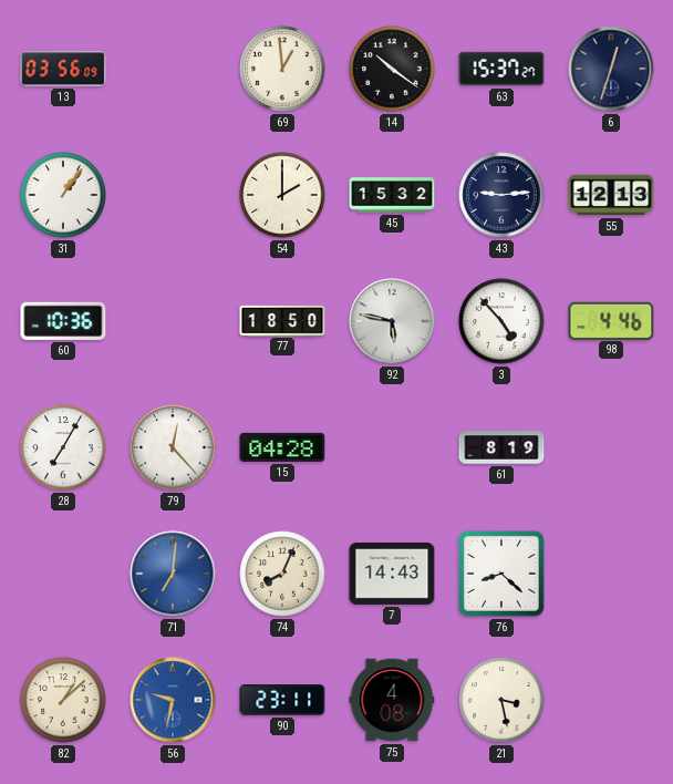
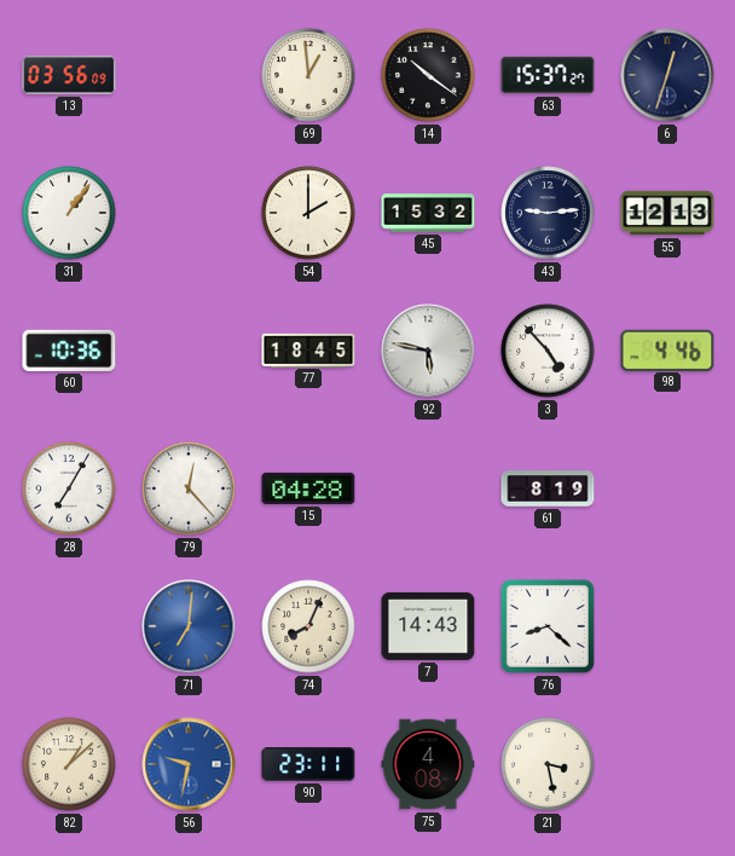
77: 18:50 -> 18:45 (308, 349)
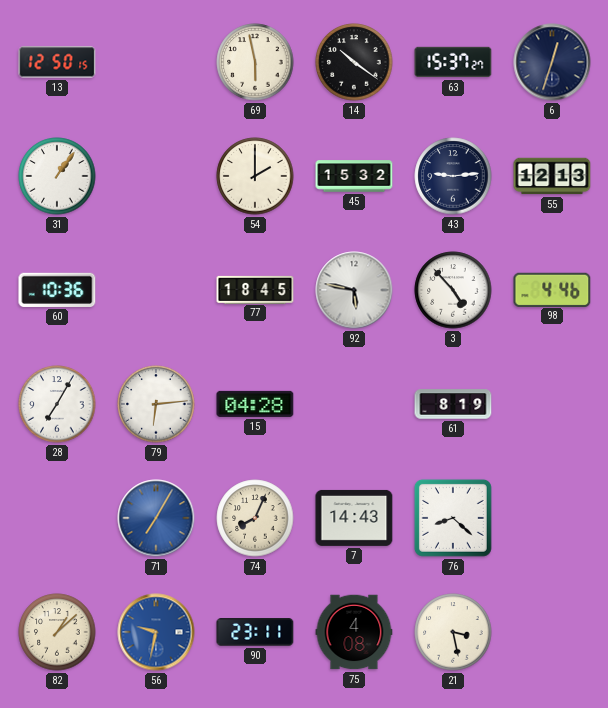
13: 03:56 -> 12:50 (57, 62)
69: 12:59 -> 5:58 (255, 62)
79: 12:23 -> 6:14 (156, 404)
71: 7:01 -> 7:05 (156, 518)
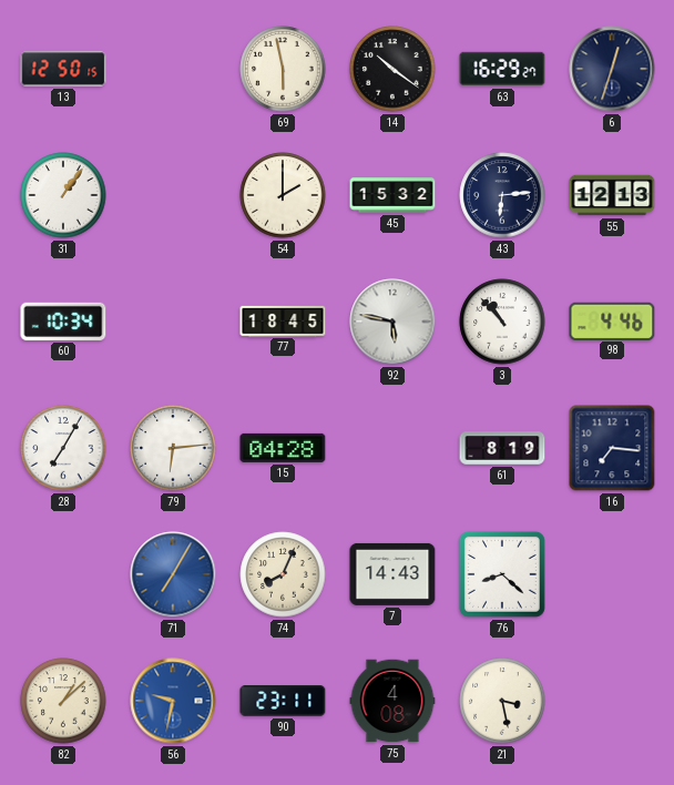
63: 15:37 -> 16:29 (502, 69)
43: 9:14 -> 6:14 (502, 195)
60: 10:36 -> 10:34 (63, 322)
3: 4:53 -> 10:53 (502, 322)
16: none -> 7:16 (612, 448)
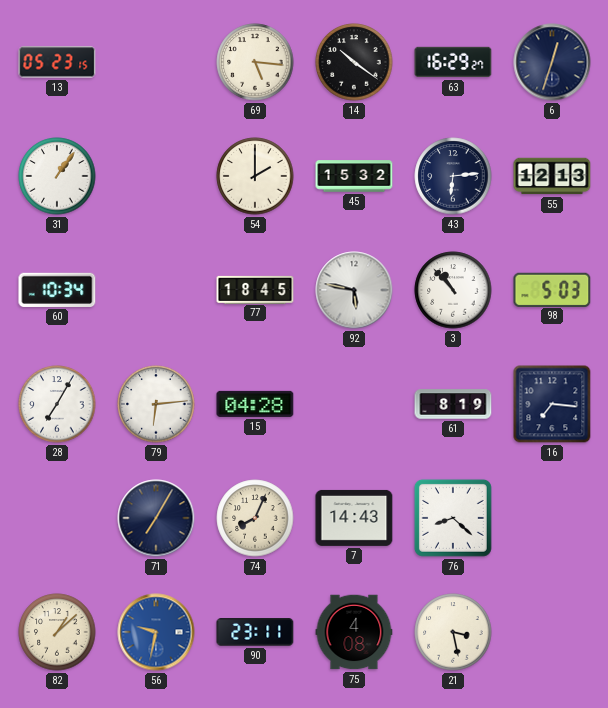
13: 12:50 -> 05:23 (57, 62)
69: 5:58 -> 5:16 (255, 62)
98: 4:46 -> 5:03 (552, 289)
71 dial: blue -> navy (156, 518)
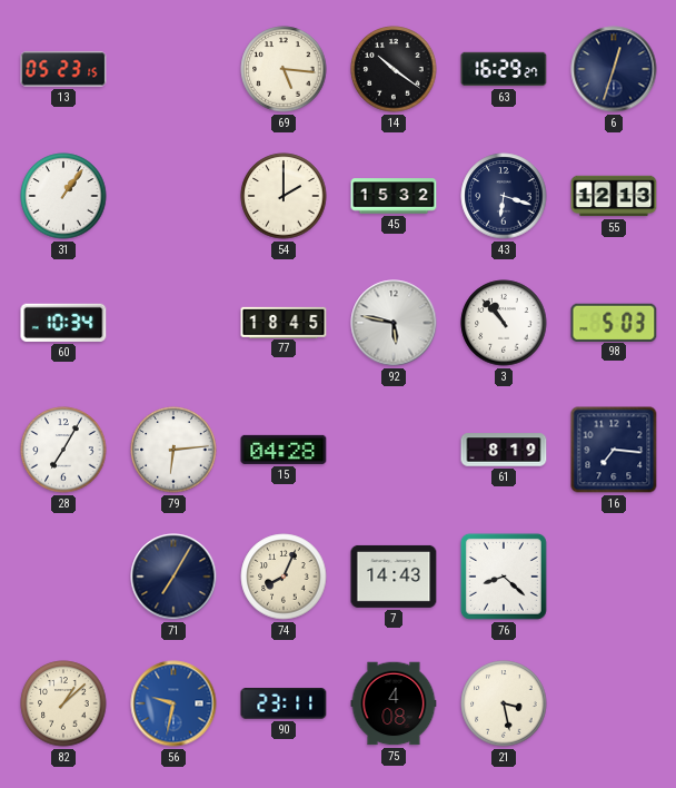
43: 6:14 -> 6:18 (504, 196)
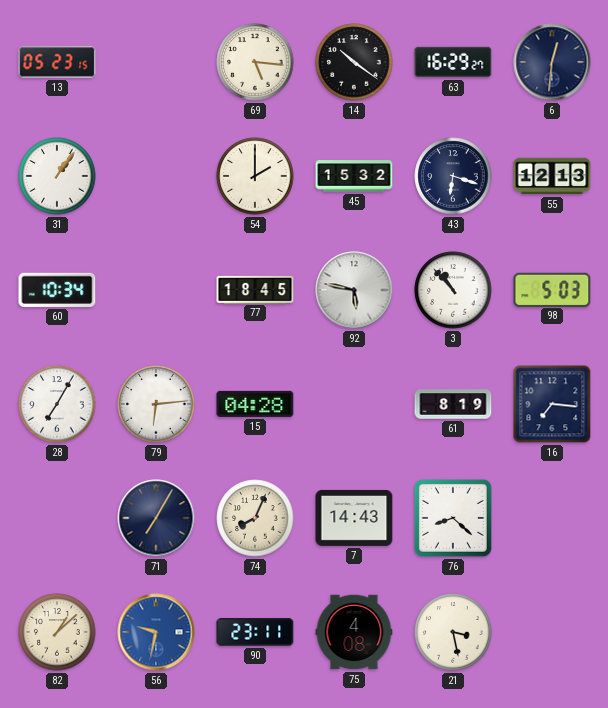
6: 12:33 -> 12:31 (552, 62)
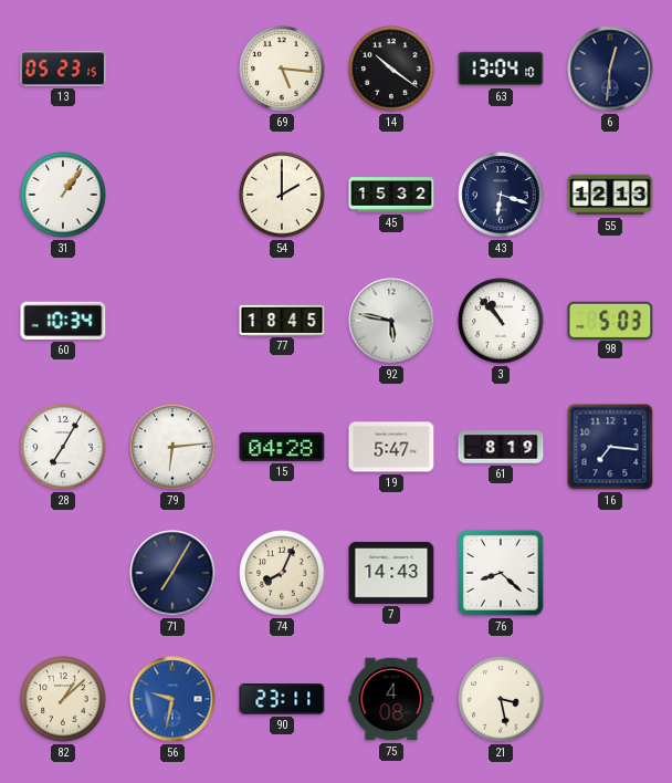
63: 16:29 -> 13:04 (501, 69)
19: none -> 5:47 (391, 447)
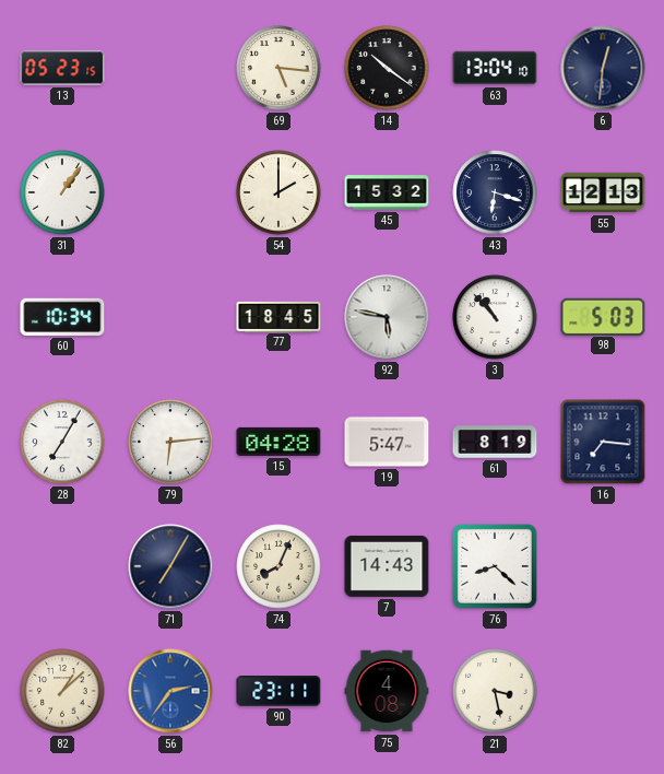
56: 9:32 -> 2:36 (170, 691)
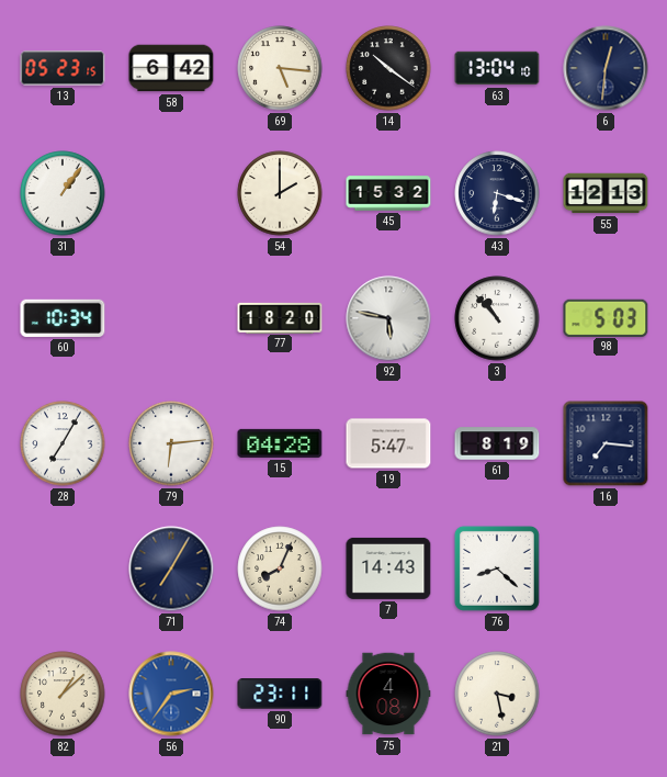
58: none -> 6:42 (171, 68)
77: 18:45 -> 18:20 (280, 317)
